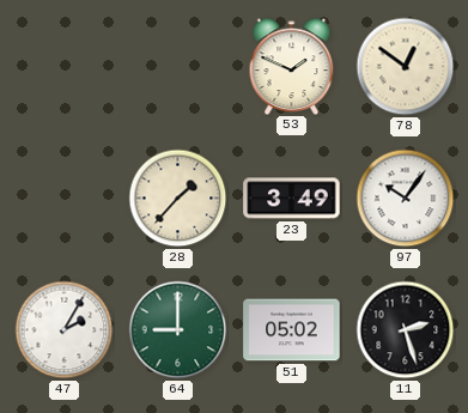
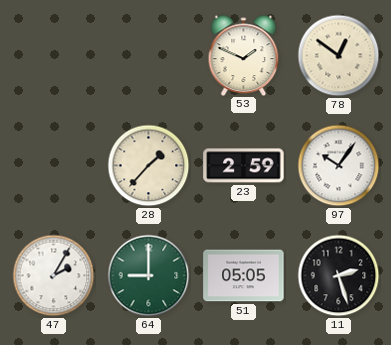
23: 3:49 -> 2:59 (244, 166)
51: 05:02 -> 05:05 (244, 276)
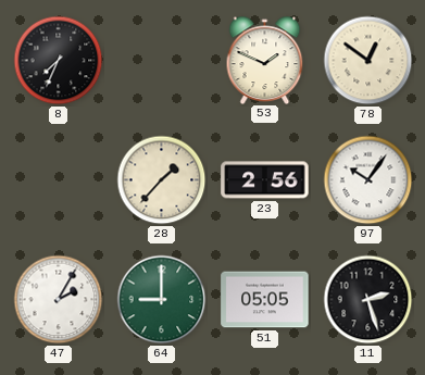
8: none -> 7:34 (59, 61)
23: 2:59 -> 2:56 (265, 180)
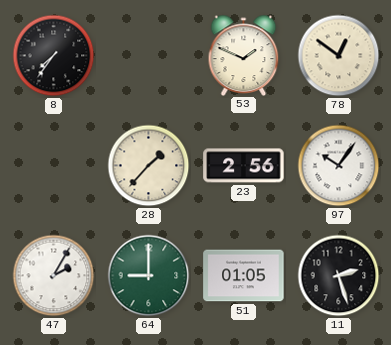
8: 7:34 -> 7:36 (54, 56)
51: 05:05 -> 01:05 (244, 276)
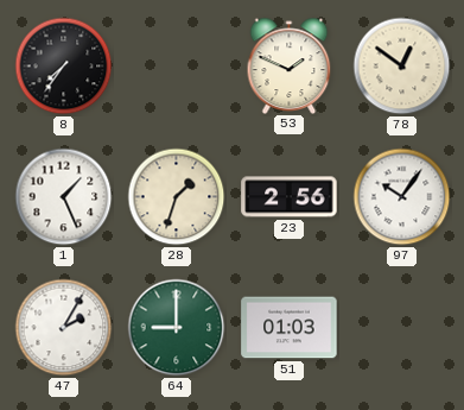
1: none -> 1:26 (64, 197)
28: 1:37 -> 1:33 (177, 197)
51: 01:05 -> 01:03 (290, 328)
11: 2:27 -> none (339, 276)
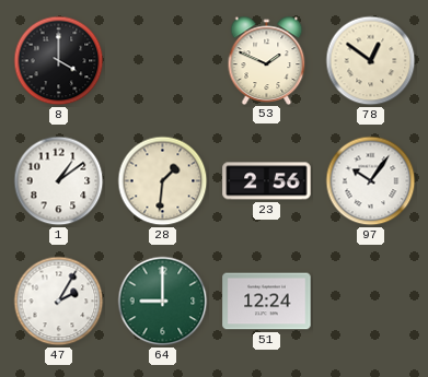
8: 7:36 -> 4:00 (59, 61)
1: 1:26 -> 1:09 (59, 181)
28: 1:33 -> 1:31 (163, 181)
51: 01:03 -> 12:24 (267, 302)
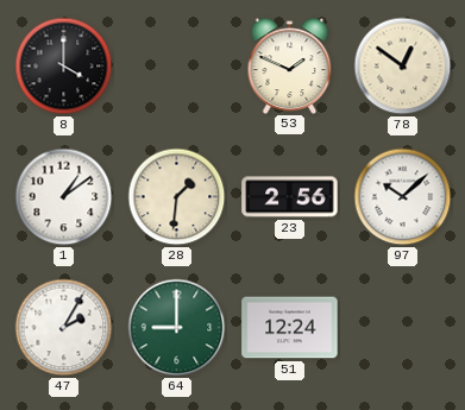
97: 10:06 -> 10:08 (403, 197)
